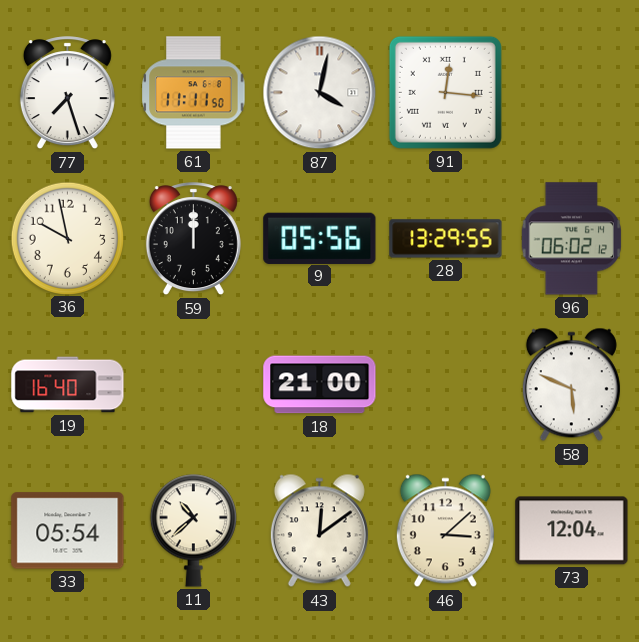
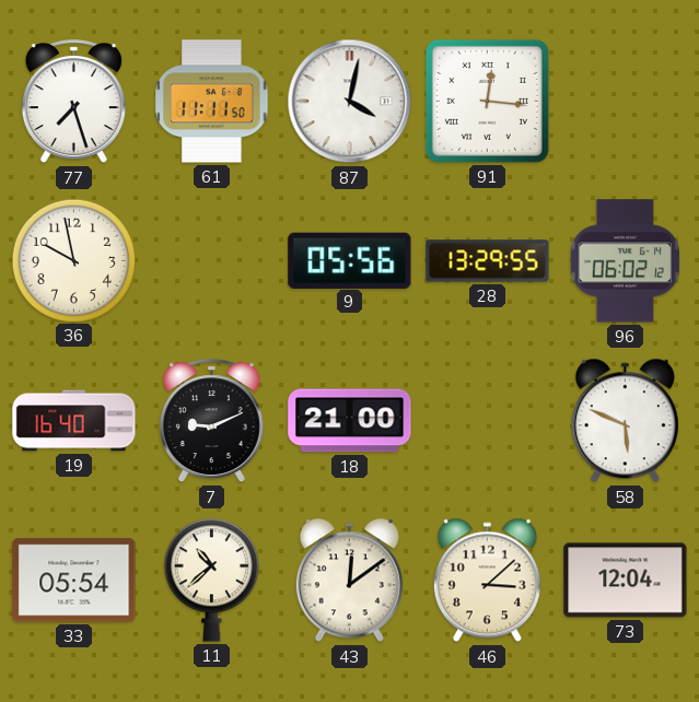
59: 12:00 -> none (193, 239)
7: none -> 9:11 (211, 421)
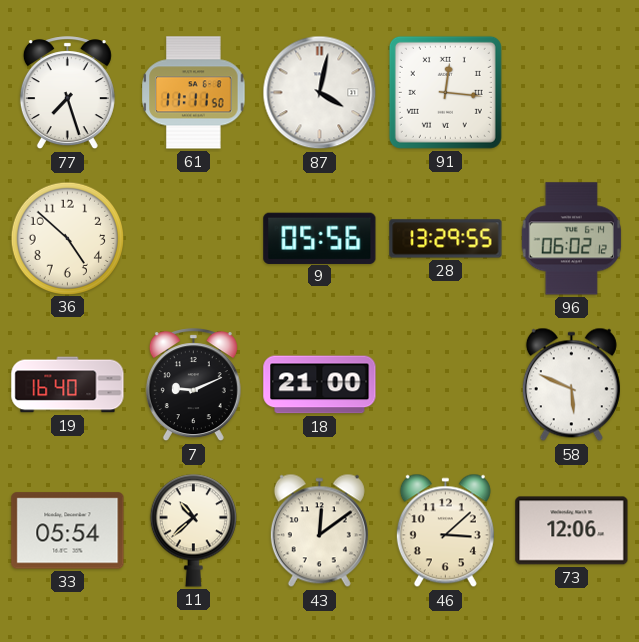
36: 9:58 -> 4:52 (67, 238)
73: 12:04 -> 12:06 (572, 531)
